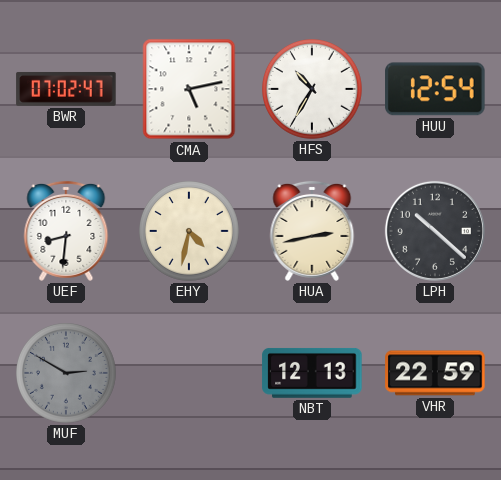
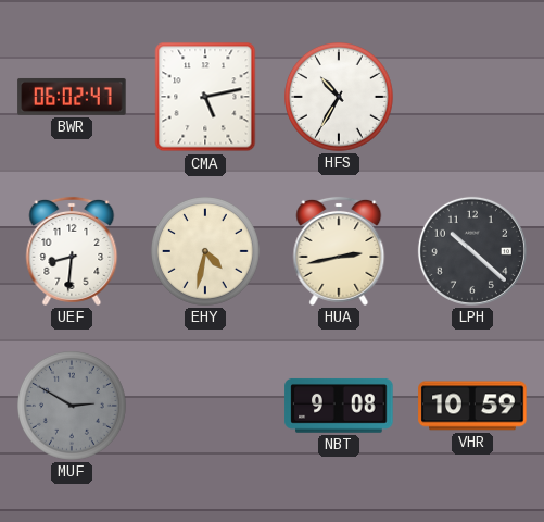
BWR: 07:02 -> 06:02 (72, 97)
HUU: 12:54 -> none (435, 89)
NBT: 12:13 -> 9:08 (339, 406)
VHR: 22:59 -> 10:59 (472, 406)
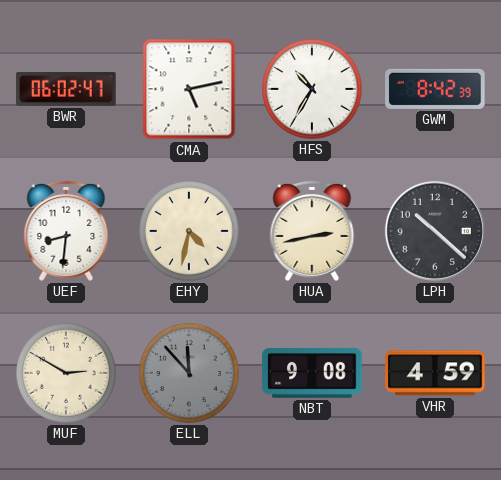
GWM: none -> 8:42 (435, 89)
MUF dial: grey -> cream (67, 374)
ELL: none -> 11:53 (190, 374)
VHR: 10:59 -> 4:59 (435, 373)
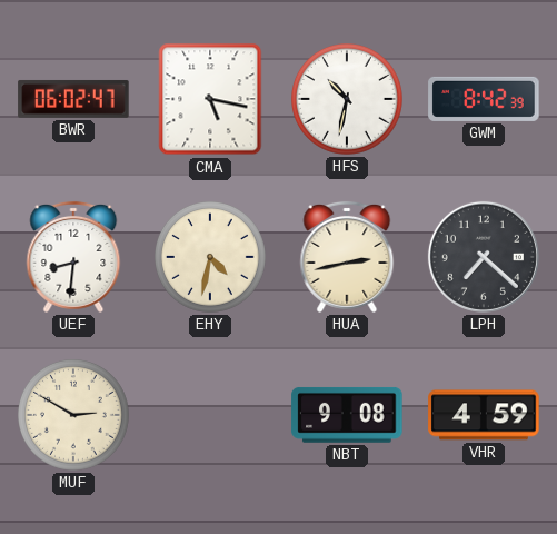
CMA: 5:13 -> 5:17 (210, 99)
HFS: 10:35 -> 10:32 (348, 100)
LPH: 10:22 -> 7:22 (484, 257)
ELL: 11:53 -> none (190, 374)
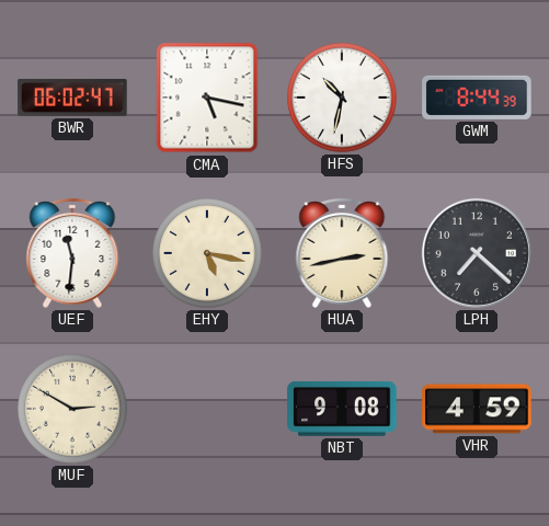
GWM: 8:42 -> 8:44 (477, 98)
UEF: 8:31 -> 11:31 (72, 253)
EHY: 4:32 -> 5:17 (208, 254)
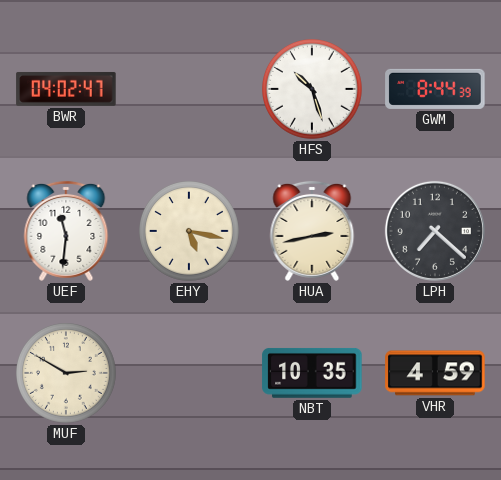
BWR: 06:02 -> 04:02 (66, 89)
CMA: 5:17 -> none (207, 98)
HFS: 10:32 -> 10:27 (313, 90)
NBT: 9:08 -> 10:35 (312, 373)
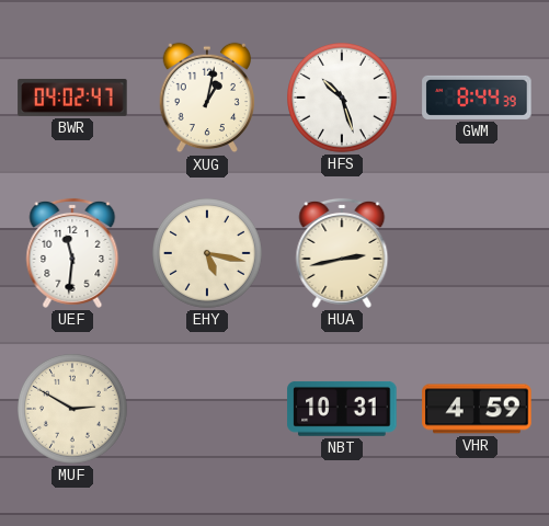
XUG: none -> 1:02 (207, 98)
LPH: 7:22 -> none (435, 231)
NBT: 10:35 -> 10:31 (342, 409)
